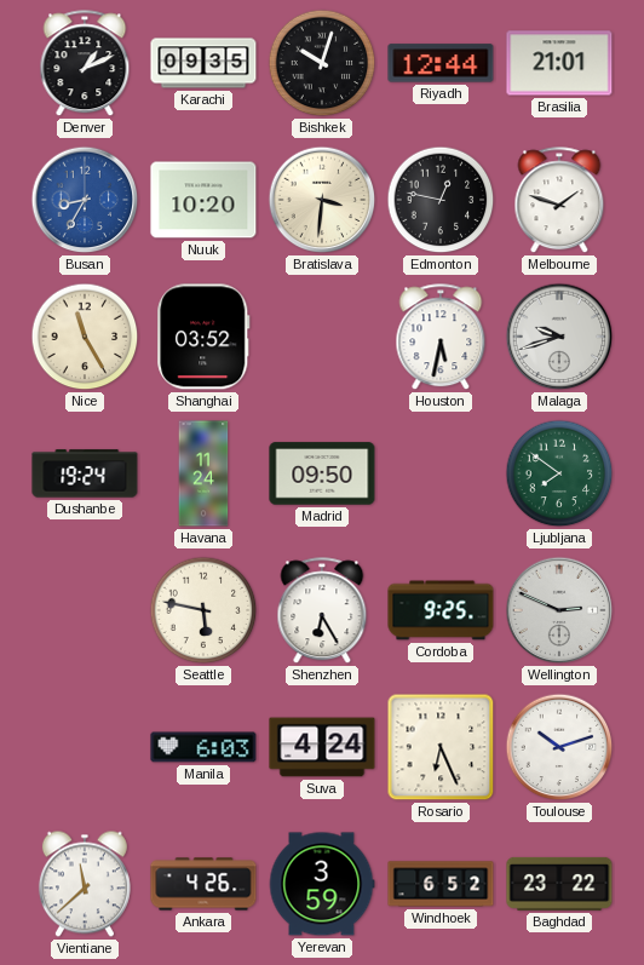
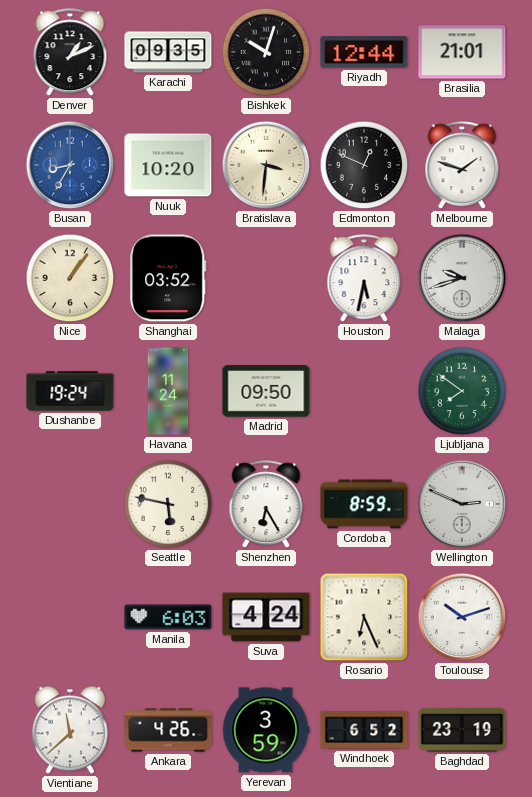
Edmonton: 12:47 -> 12:49 (364, 165)
Nice: 11:25 -> 1:06 (70, 278)
Cordoba: 9:25 -> 8:59 (364, 504)
Baghdad: 23:22 -> 23:19 (462, 730)
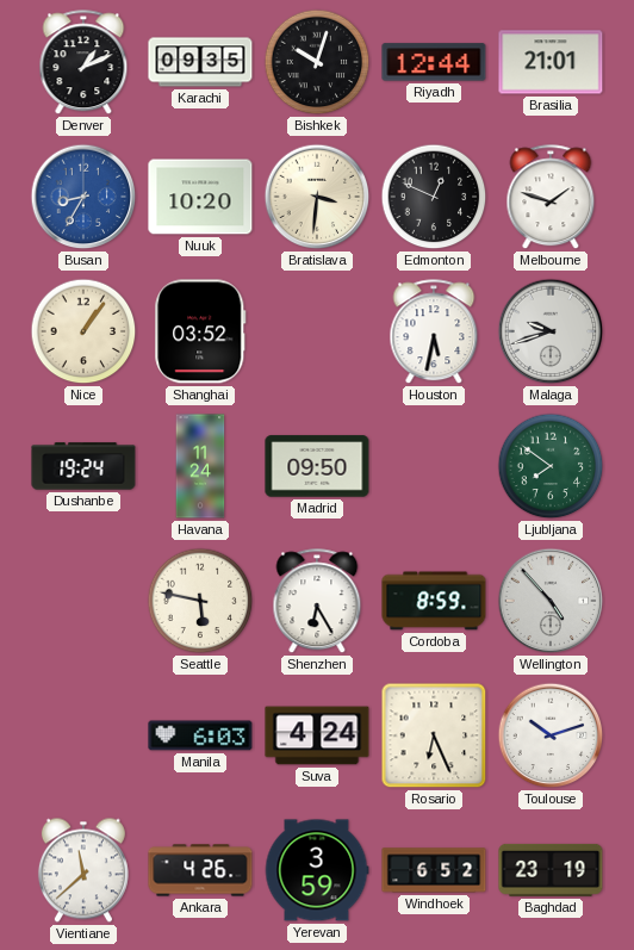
Wellington: 2:49 -> 4:53 (551, 601)
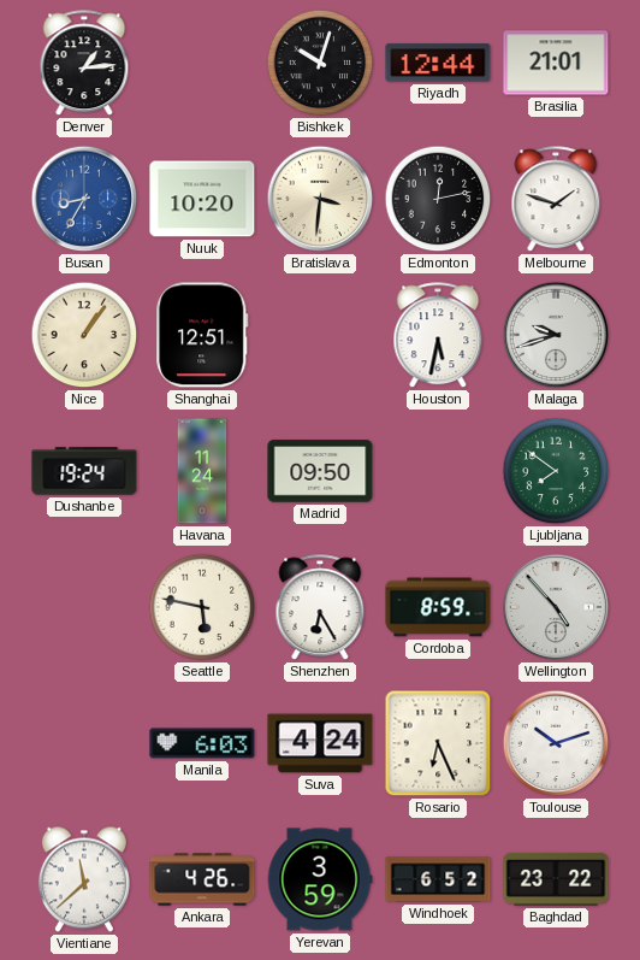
Denver: 1:11 -> 1:14 (84, 64)
Karachi: 09:35 -> none (200, 62)
Edmonton: 12:49 -> 12:13 (438, 199)
Shanghai: 03:52 -> 12:51 (202, 335)
Baghdad: 23:19 -> 23:22 (556, 879)
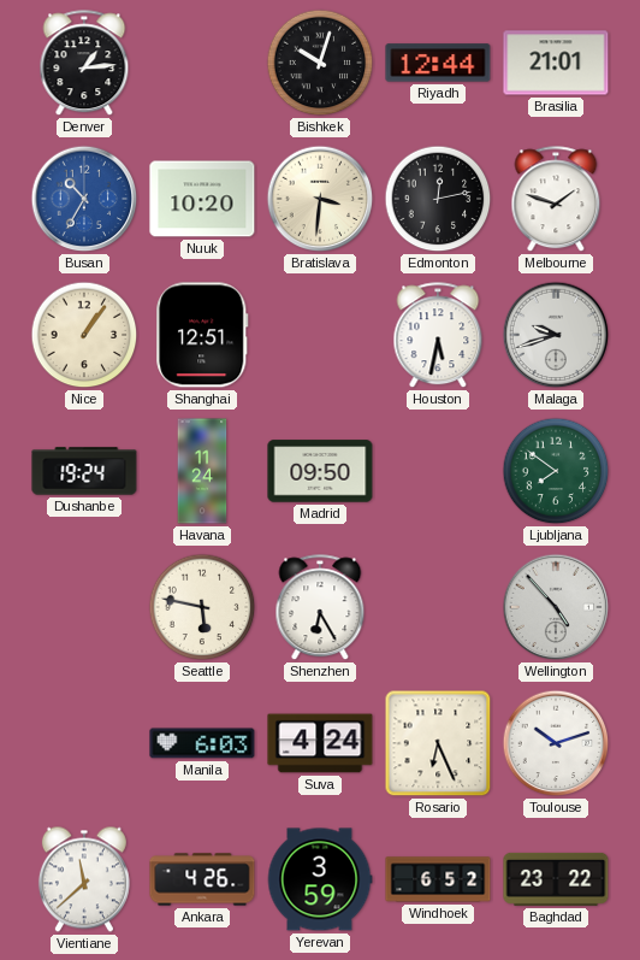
Busan: 8:35 -> 10:35 (84, 199)
Cordoba: 8:59 -> none (438, 607)
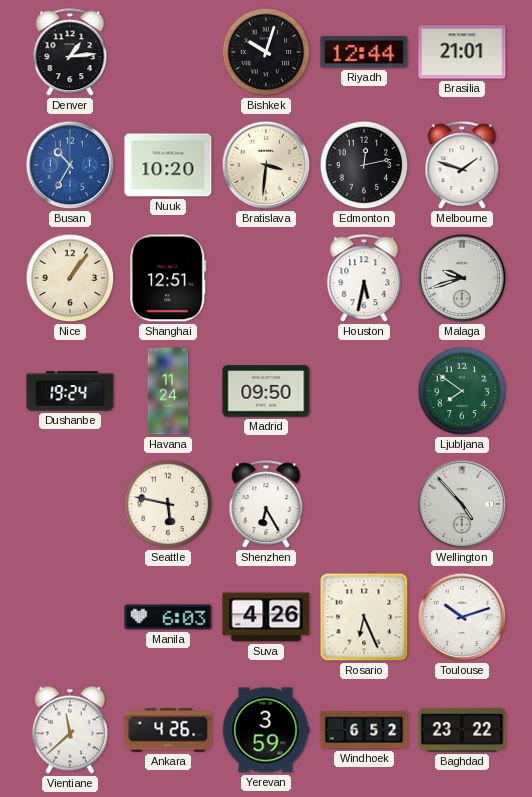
Suva: 4:24 -> 4:26 (266, 617)
